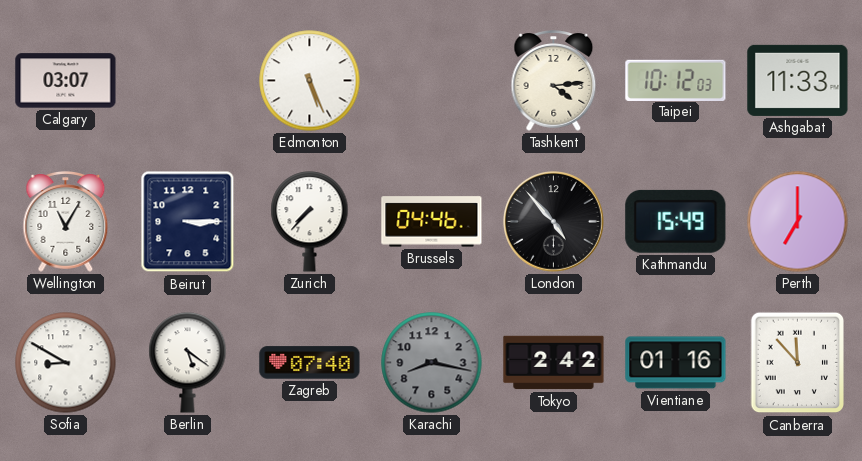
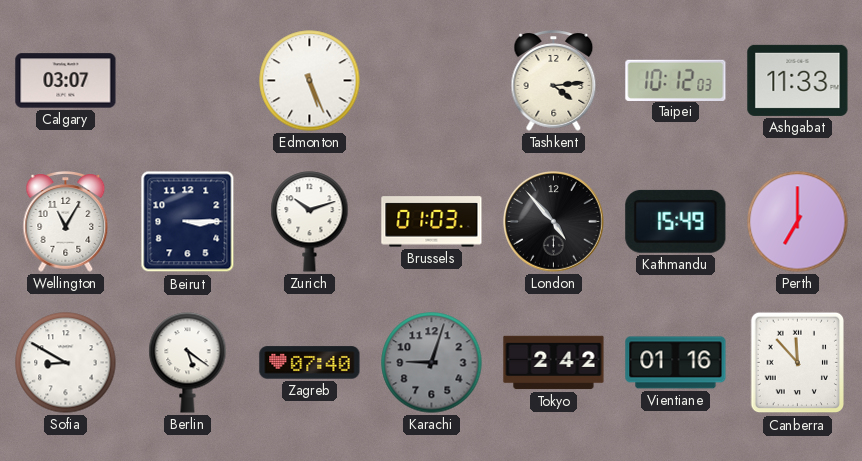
Zurich: 7:37 -> 10:12 (310, 222)
Brussels: 04:46 -> 01:03 (432, 222)
Karachi: 8:17 -> 9:03 (432, 363)
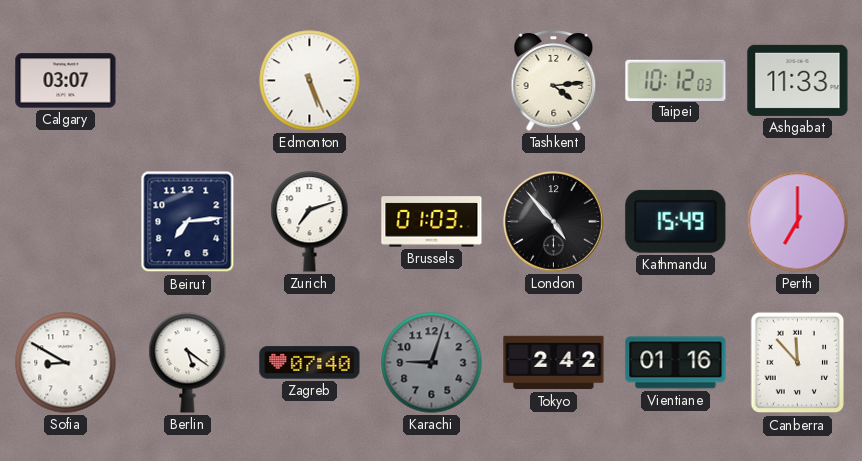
Wellington: 11:05 -> none (66, 222)
Beirut: 3:15 -> 7:14 (188, 222)
Zurich: 10:12 -> 7:12 (310, 222)
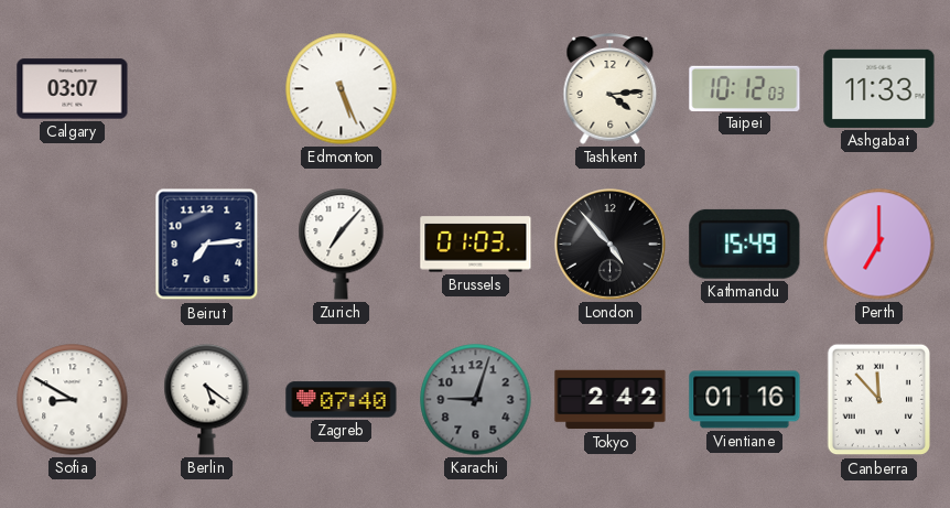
Zurich: 7:12 -> 7:07 (342, 245)
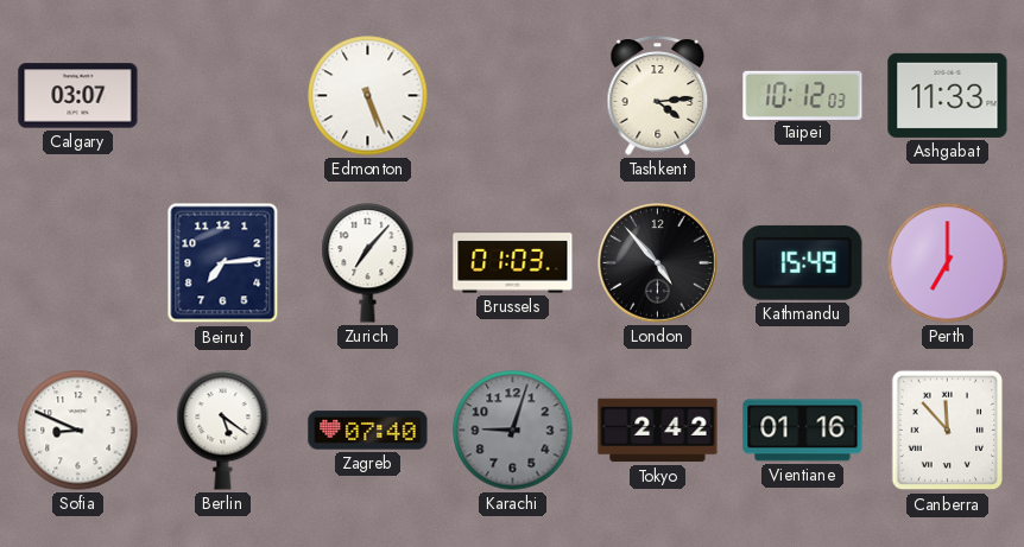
Sofia: 8:50 -> 8:49 (78, 431)
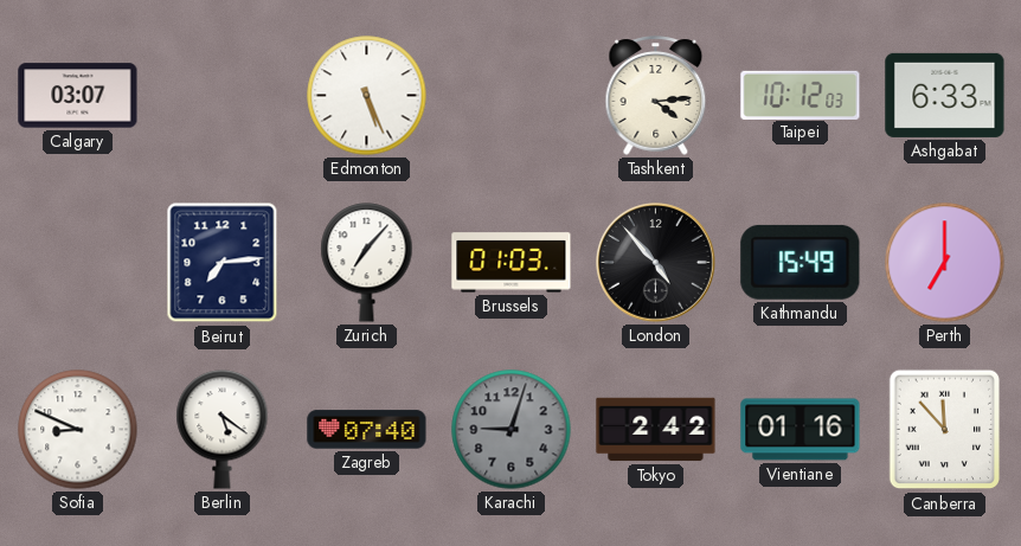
Ashgabat: 11:33 -> 6:33 (945, 95)
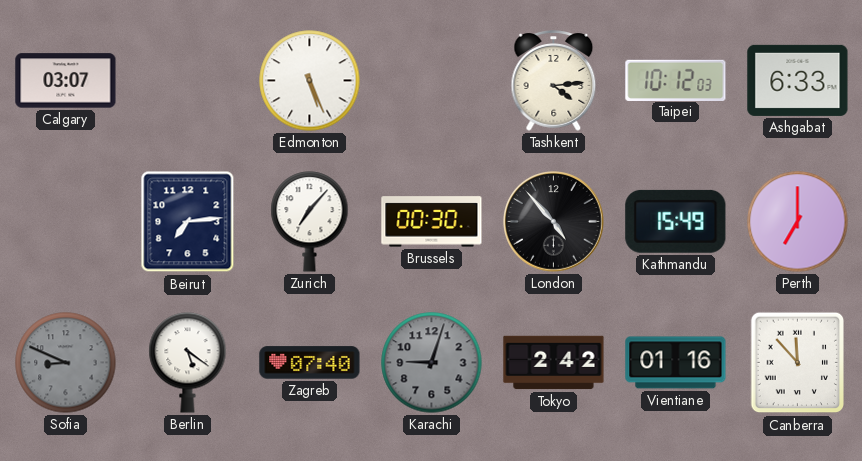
Brussels: 01:03 -> 00:30 (432, 222)
Sofia dial: white -> grey (66, 363)
